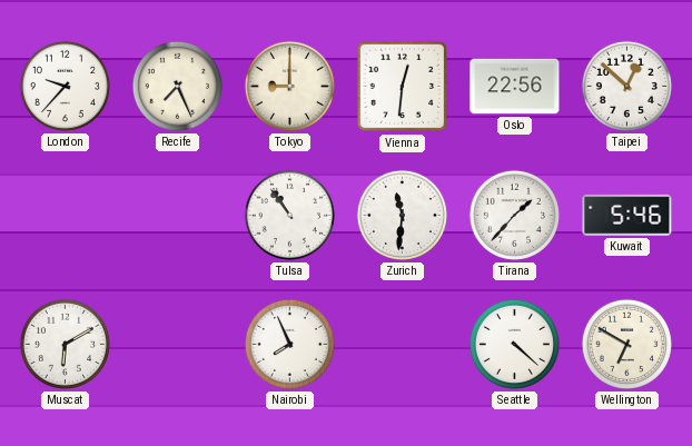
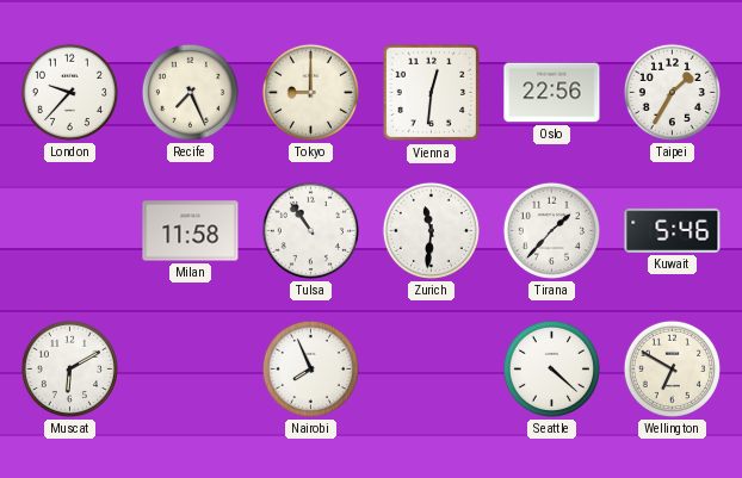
Taipei: 12:52 -> 1:35 (672, 92)
Milan: none -> 11:58 (191, 231)
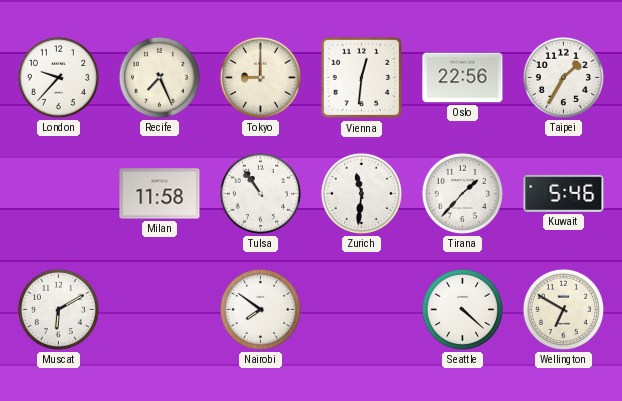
Nairobi: 7:56 -> 7:51 (260, 309)
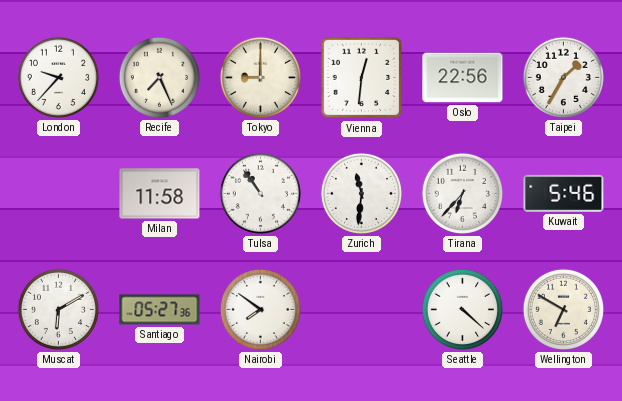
Tirana: 1:37 -> 6:37 (462, 193)
Santiago: none -> 05:27 (160, 310)
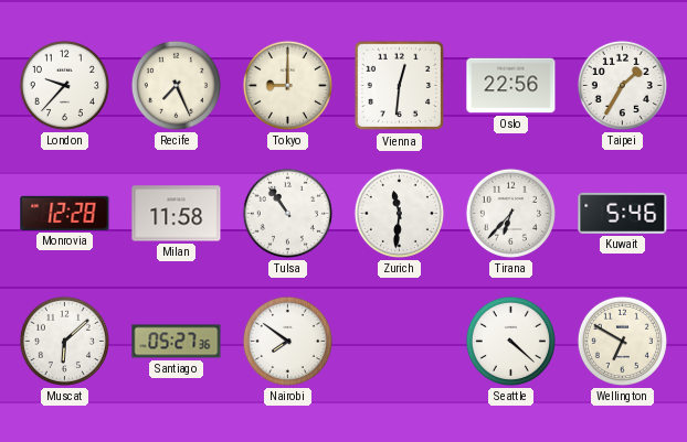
Monrovia: none -> 12:28 (65, 213)
Muscat: 6:10 -> 6:08 (64, 341)
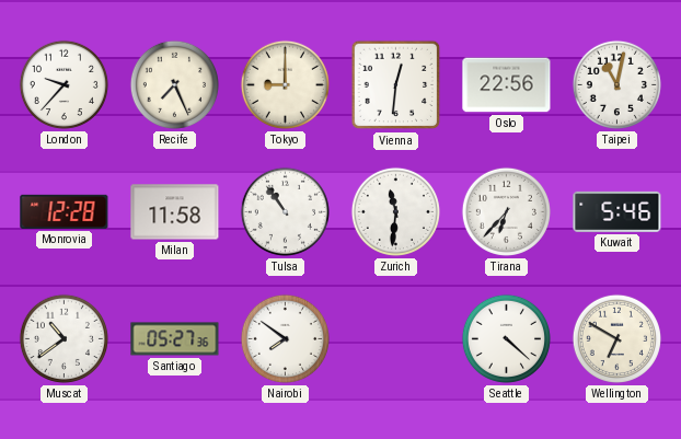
Taipei: 1:35 -> 11:02 (616, 84)
Muscat: 6:08 -> 10:39 (64, 338)
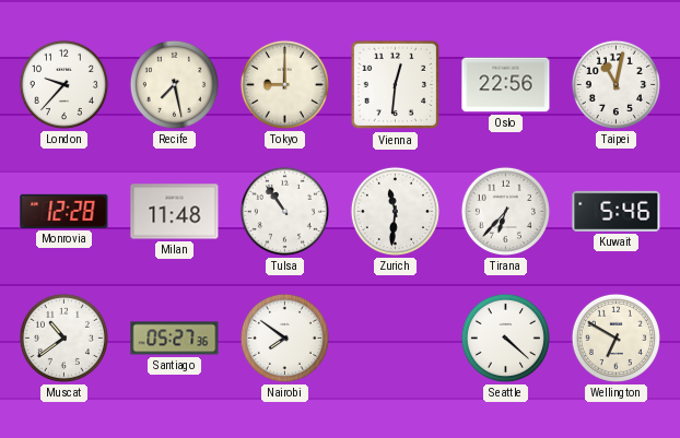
Recife: 7:26 -> 7:28 (174, 84)
Milan: 11:58 -> 11:48 (175, 212)
